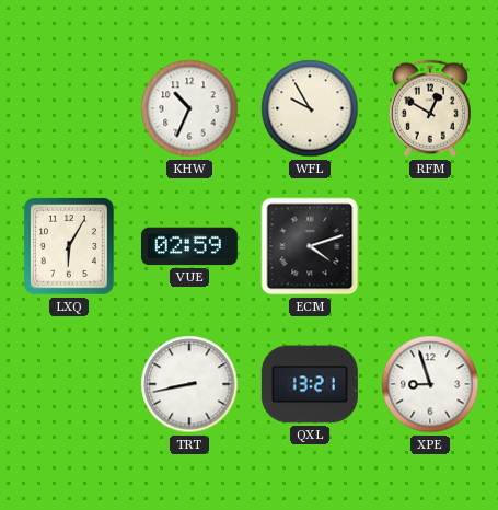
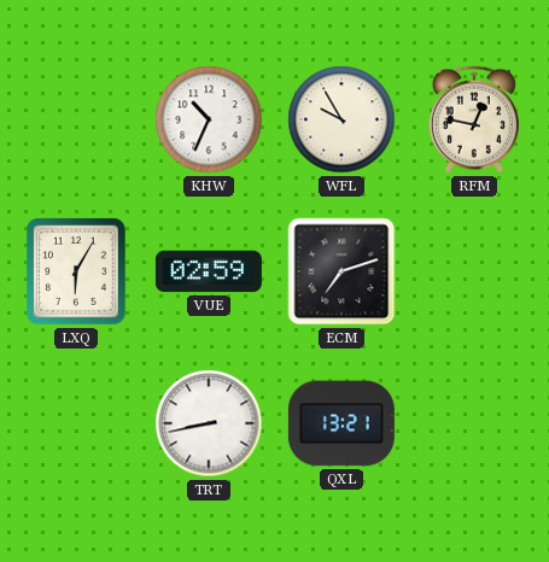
RFM: 12:50 -> 12:47 (474, 119)
ECM: 4:12 -> 7:12 (341, 271)
XPE: 8:57 -> none (430, 384)
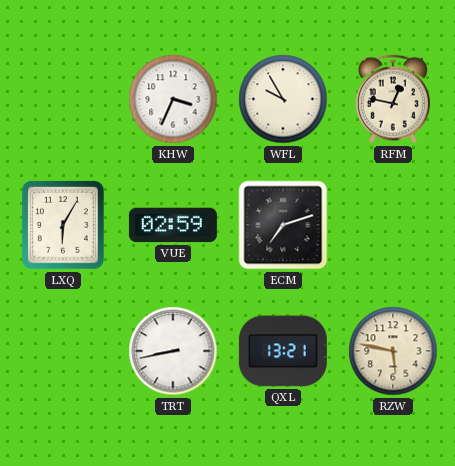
KHW: 10:34 -> 3:34 (173, 99)
RZW: none -> 5:47 (393, 351)
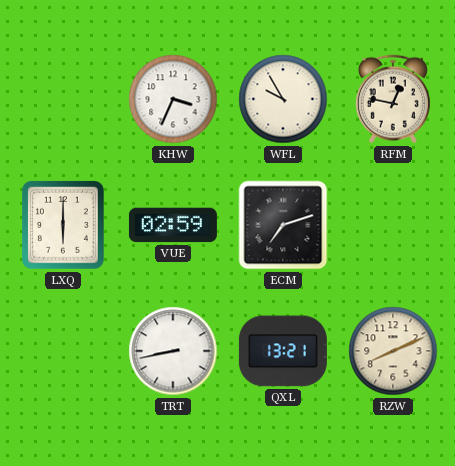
LXQ: 6:05 -> 6:00 (64, 226)
RZW: 5:47 -> 8:11 (393, 351)
